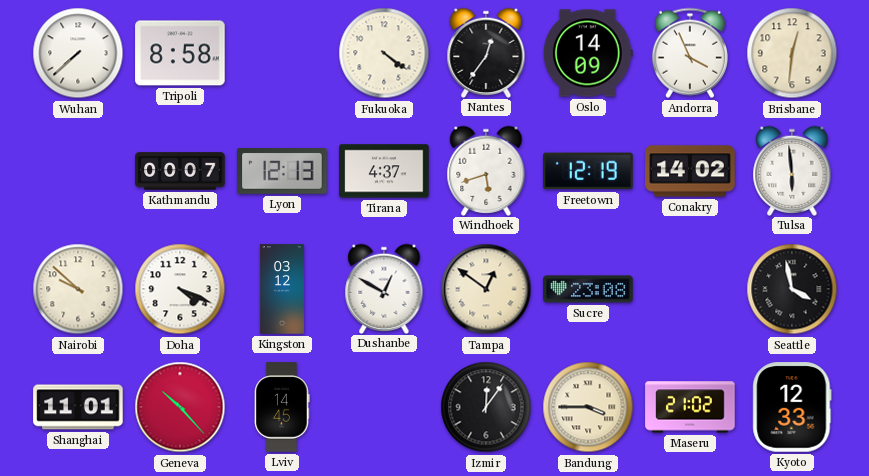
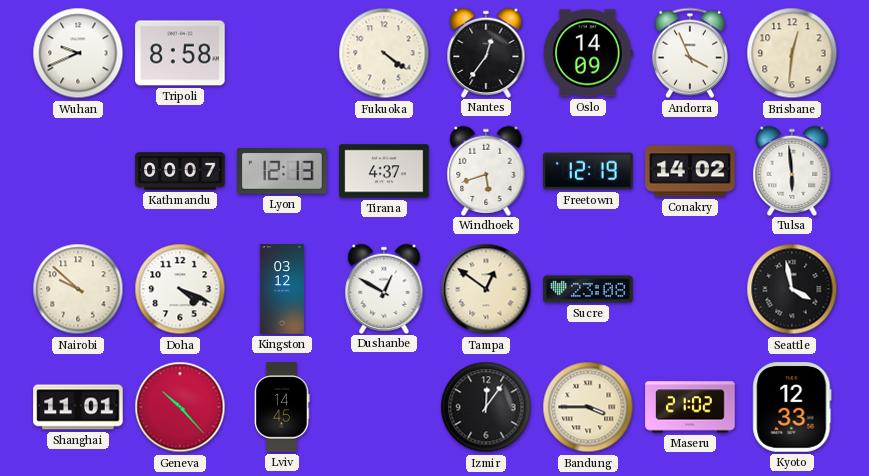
Wuhan: 7:38 -> 9:41 (78, 53)
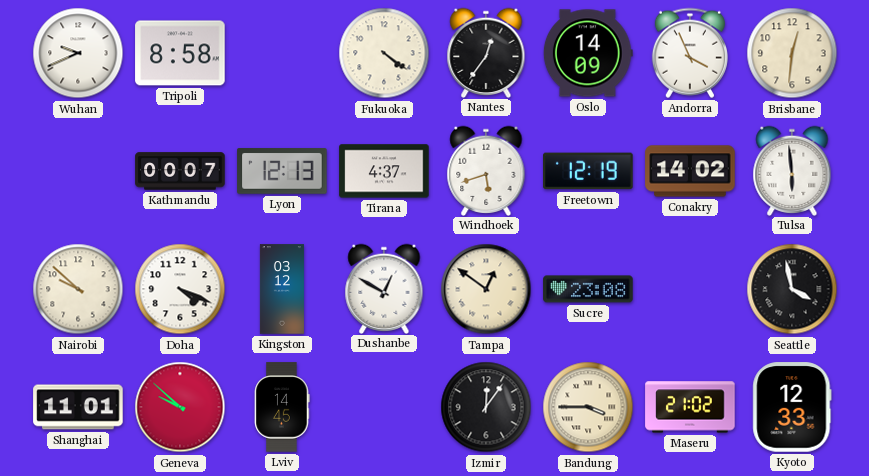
Geneva: 10:23 -> 9:52 (180, 407)
